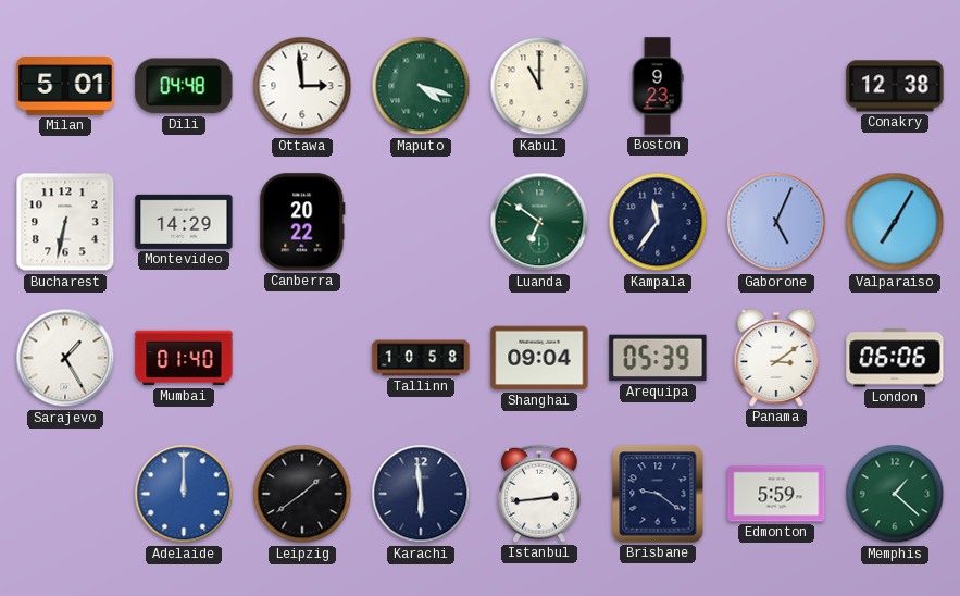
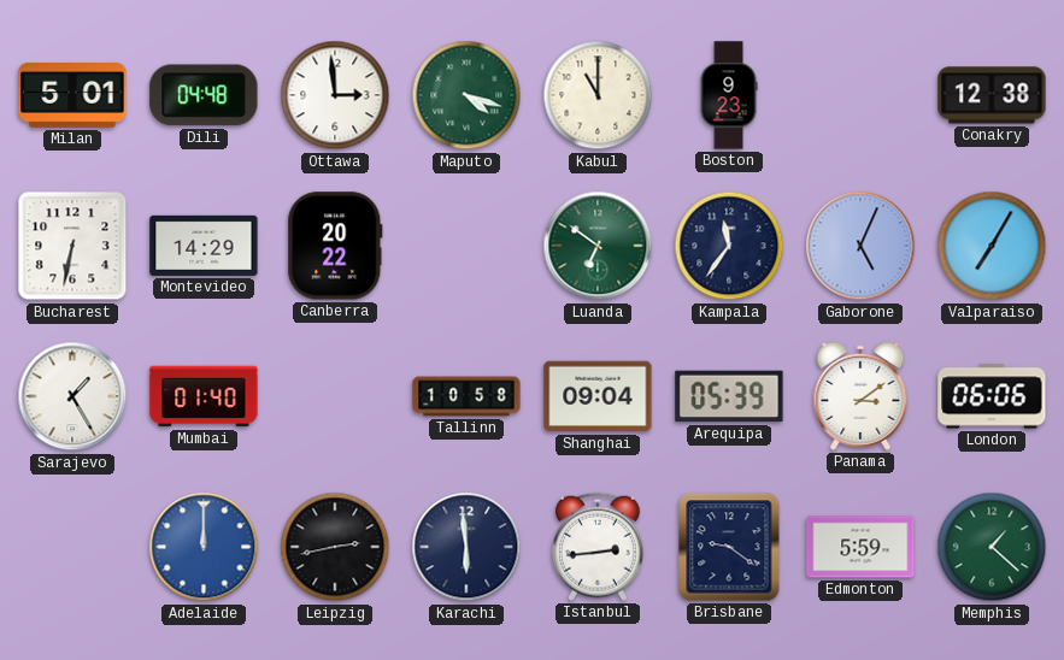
Leipzig: 1:39 -> 2:43 (335, 547)
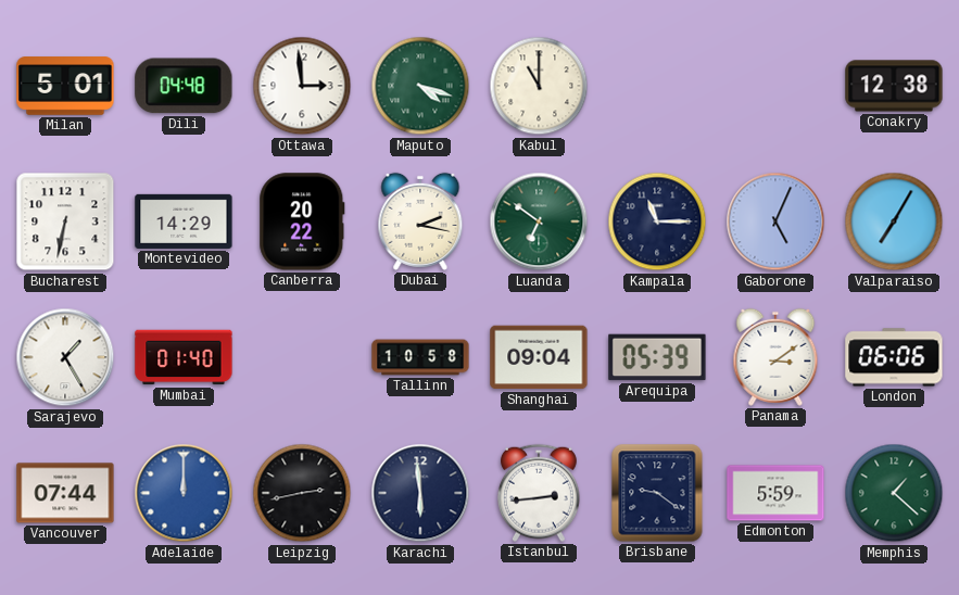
Boston: 9:23 -> none (729, 95)
Dubai: none -> 2:17 (420, 221)
Kampala: 11:36 -> 11:15 (657, 221)
Vancouver: none -> 07:44 (65, 493)
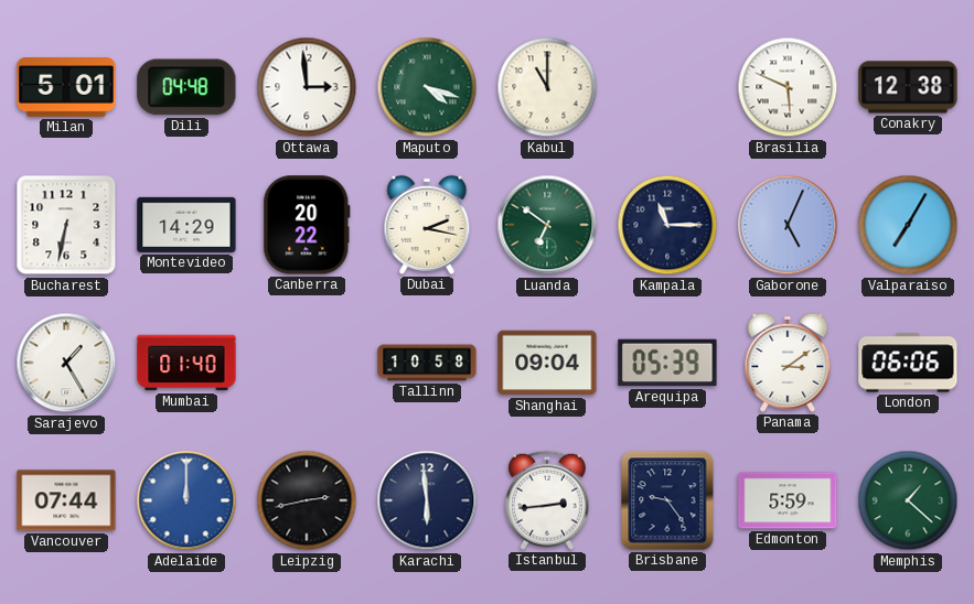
Brasilia: none -> 5:49 (788, 87)
Brisbane: 9:21 -> 9:24 (667, 500)
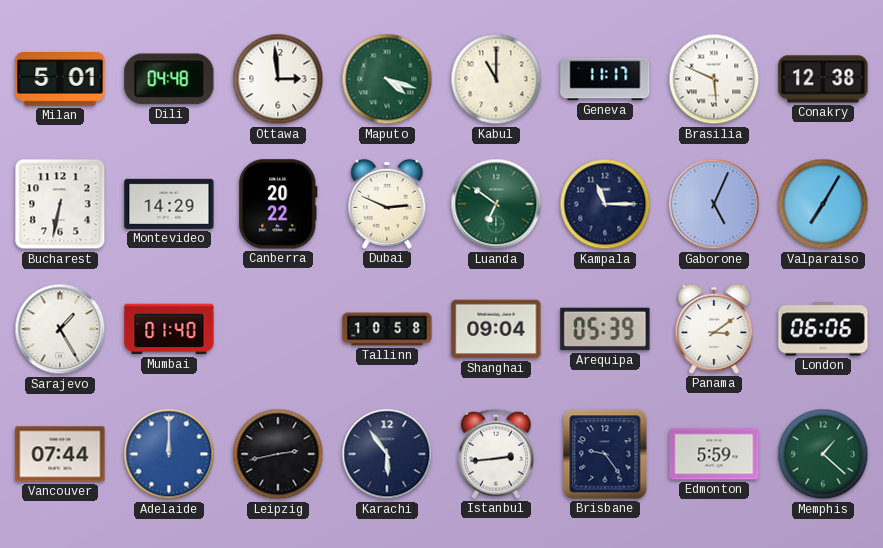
Geneva: none -> 11:17 (605, 79)
Dubai: 2:17 -> 2:49 (387, 204)
Karachi: 5:59 -> 5:54 (387, 454)
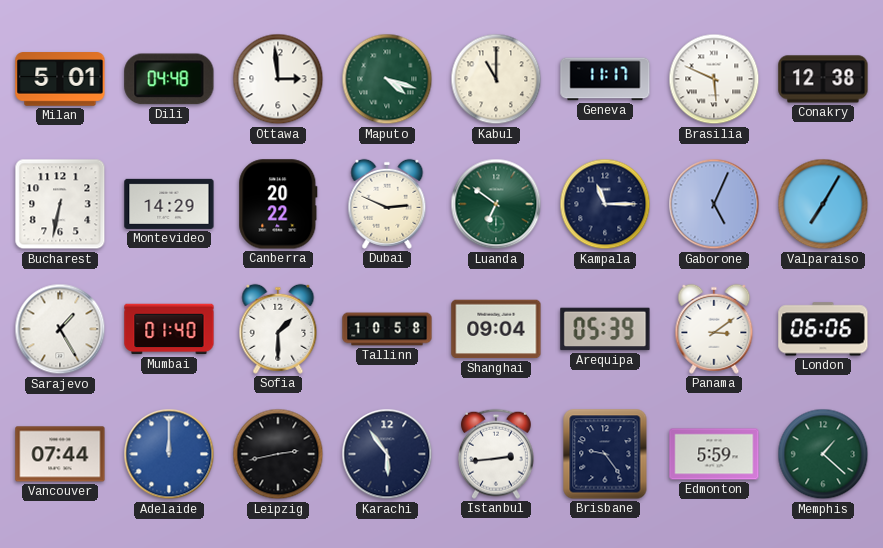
Sofia: none -> 1:30 (278, 329)
